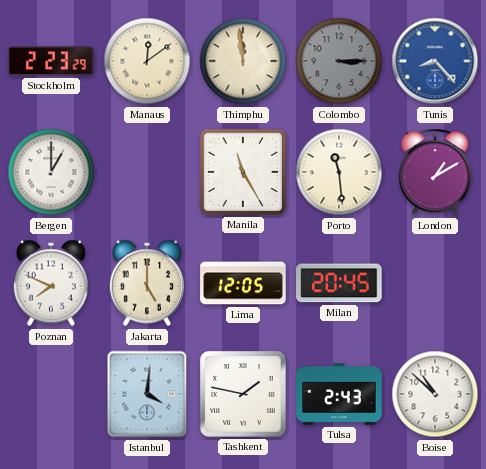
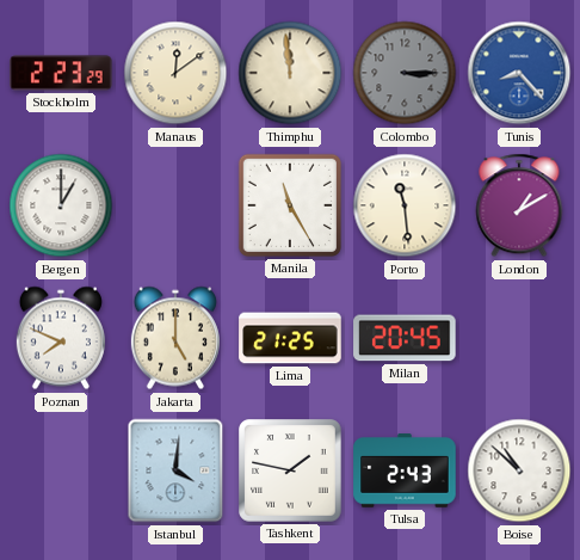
Lima: 12:05 -> 21:25 (290, 338)
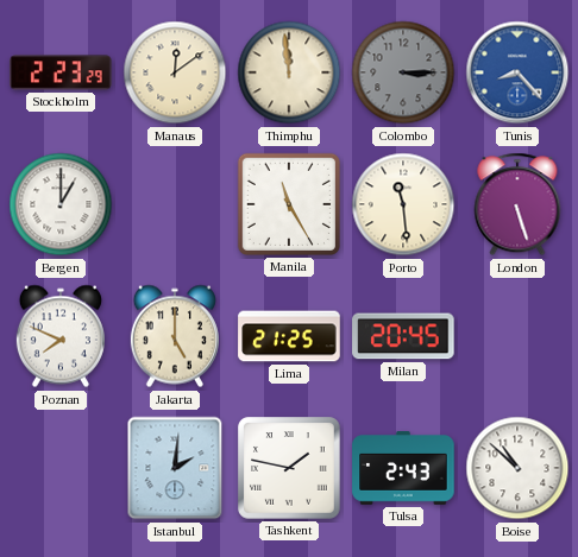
London: 1:10 -> 5:27 (517, 204)
Istanbul: 4:01 -> 2:01 (175, 468)
